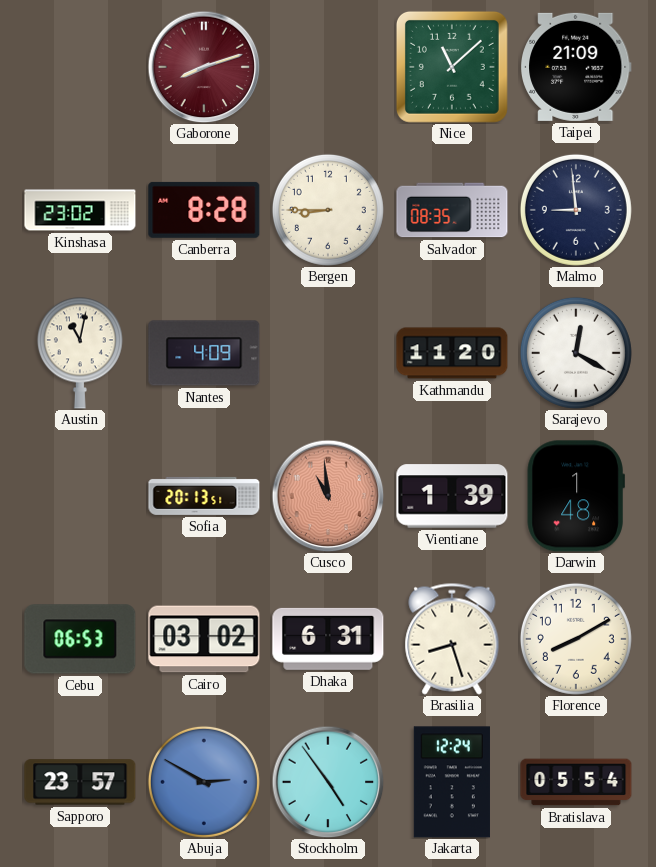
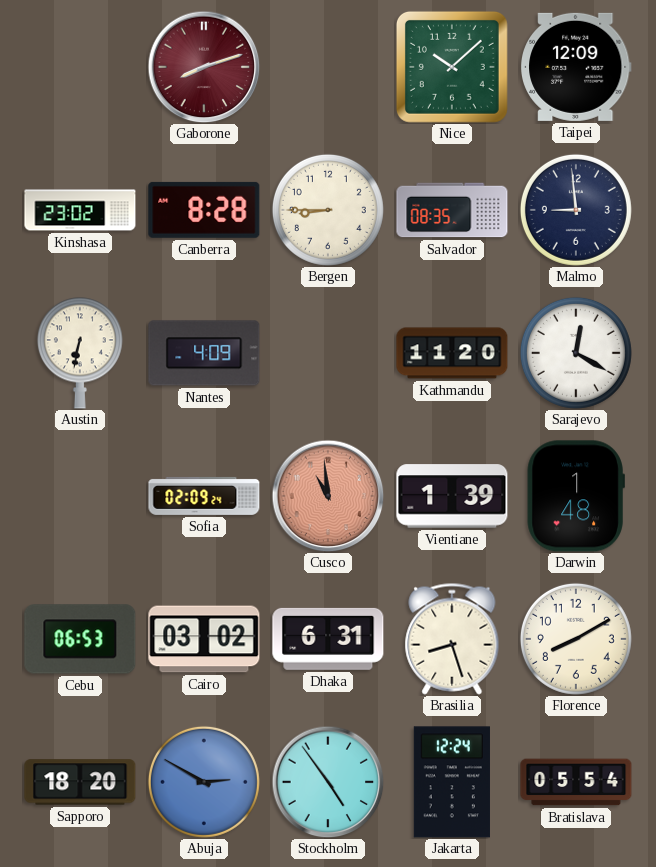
Nice: 11:08 -> 10:08 (452, 67)
Taipei: 21:09 -> 12:09 (577, 67)
Austin: 11:02 -> 6:32 (80, 353)
Sofia: 20:13 -> 02:09 (204, 496)
Sapporo: 23:57 -> 18:20 (80, 782)
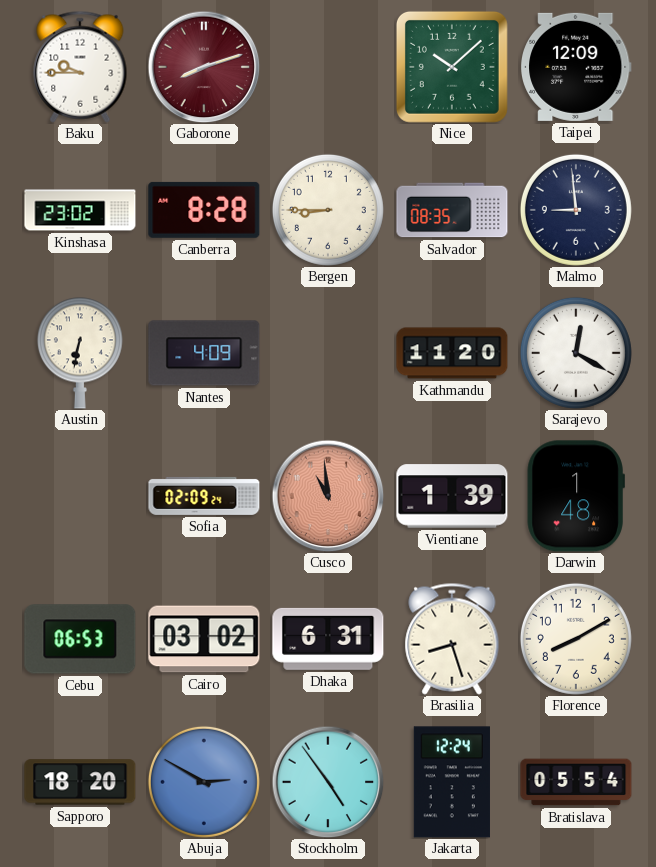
Baku: none -> 9:45 (80, 67)
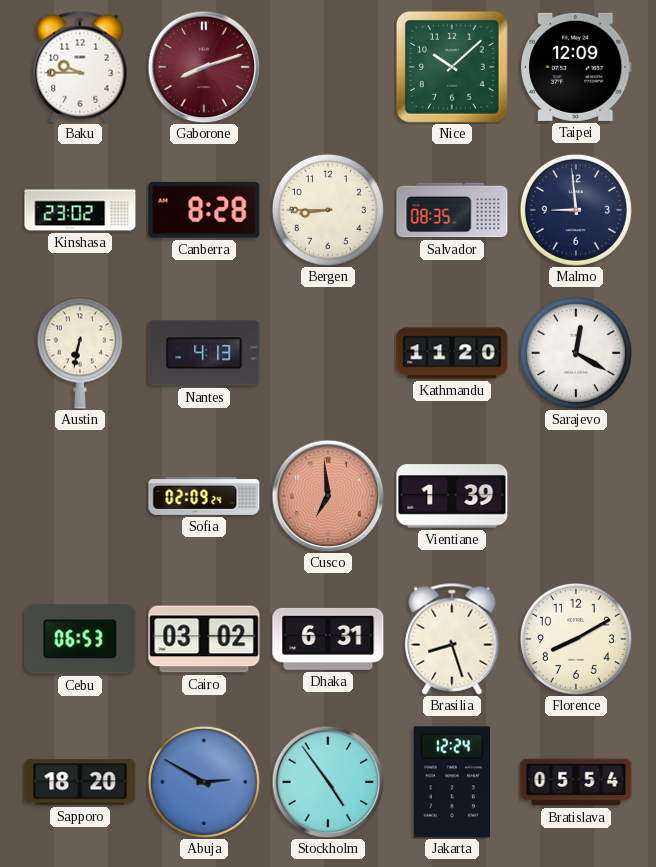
Nantes: 4:09 -> 4:13 (204, 353)
Cusco: 10:59 -> 6:59 (328, 496)
Darwin: 1:48 -> none (576, 496)
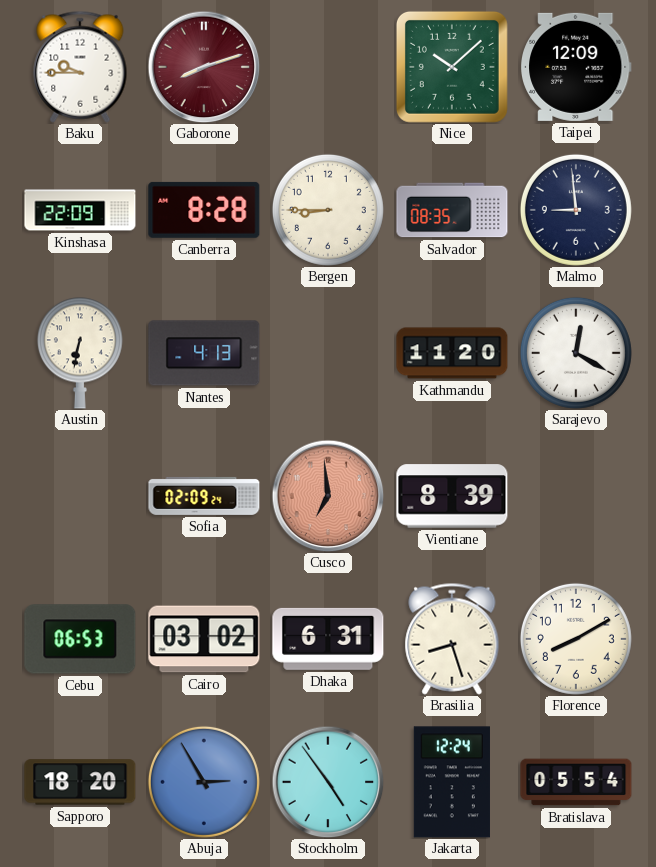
Kinshasa: 23:02 -> 22:09 (80, 210)
Vientiane: 1:39 -> 8:39 (452, 496)
Abuja: 2:50 -> 2:55 (204, 782)
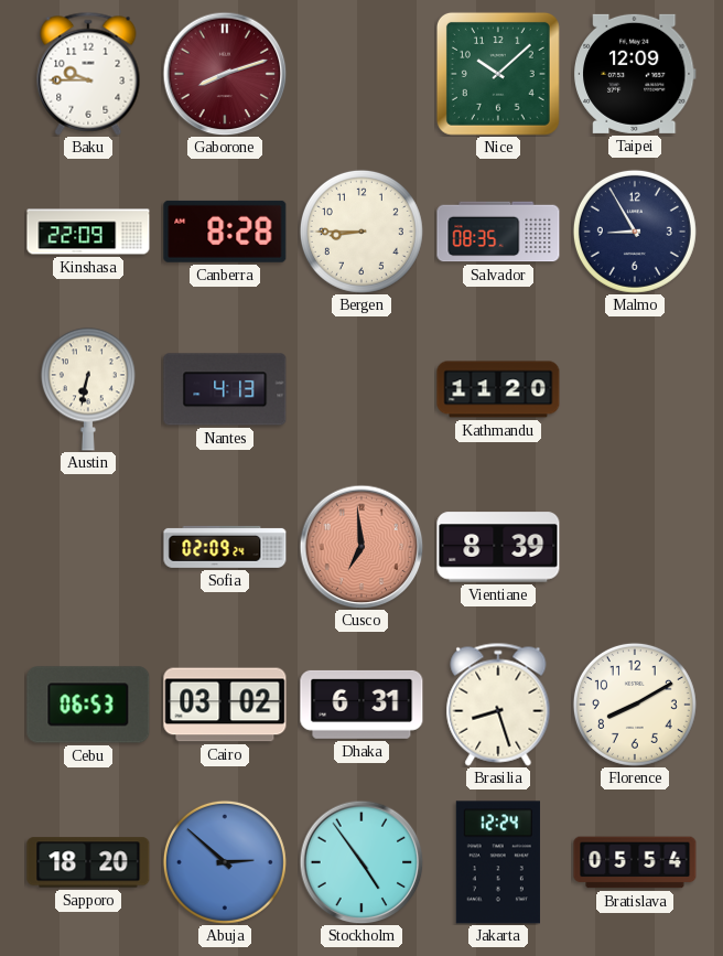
Malmo: 8:59 -> 8:55 (635, 232)
Sarajevo: 12:20 -> none (576, 353)
Abuja: 2:55 -> 2:52 (225, 862)
